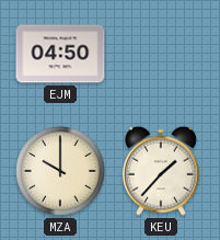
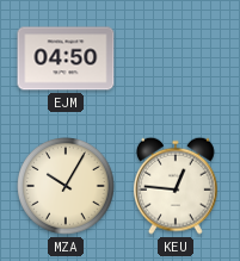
MZA: 10:00 -> 10:05 (66, 186)
KEU: 1:37 -> 12:46 (176, 186)
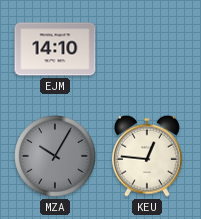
EJM: 04:50 -> 14:10 (55, 49)
MZA dial: cream -> grey (55, 156)
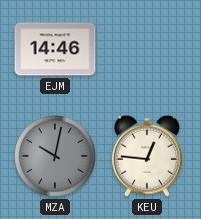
EJM: 14:10 -> 14:46 (55, 49)
MZA: 10:05 -> 10:02 (55, 156)
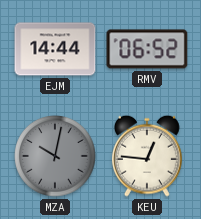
EJM: 14:46 -> 14:44 (55, 49)
RMV: none -> 06:52 (147, 49)
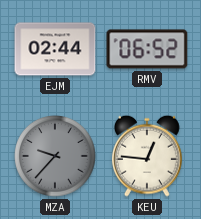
EJM: 14:44 -> 02:44 (55, 49)
MZA: 10:02 -> 9:37 (55, 156)
